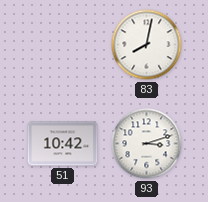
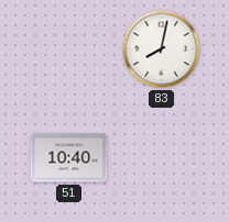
51: 10:42 -> 10:40 (69, 158)
93: 3:12 -> none (147, 144)
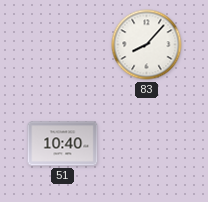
83: 8:02 -> 8:07 (147, 45)
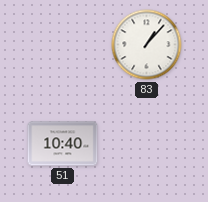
83: 8:07 -> 1:07 (147, 45)
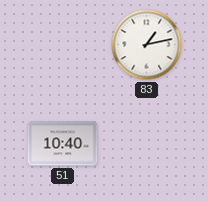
83: 1:07 -> 1:13 (147, 45)
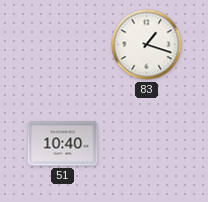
83: 1:13 -> 1:18 (147, 45)
